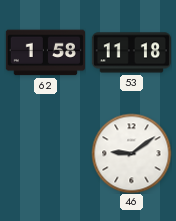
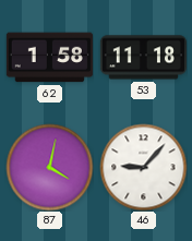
87: none -> 4:02 (49, 167)
46: 9:09 -> 9:07 (143, 167)
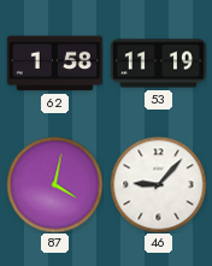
53: 11:18 -> 11:19 (158, 64)
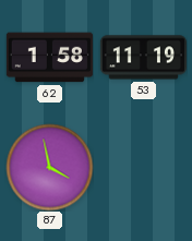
87: 4:02 -> 3:58 (49, 167)
46: 9:07 -> none (158, 184)
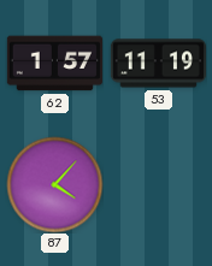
62: 1:58 -> 1:57 (54, 64)
87: 3:58 -> 4:07 (54, 184)
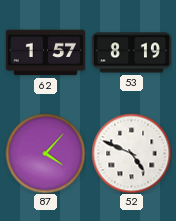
53: 11:19 -> 8:19 (131, 53)
52: none -> 4:49 (131, 153)
